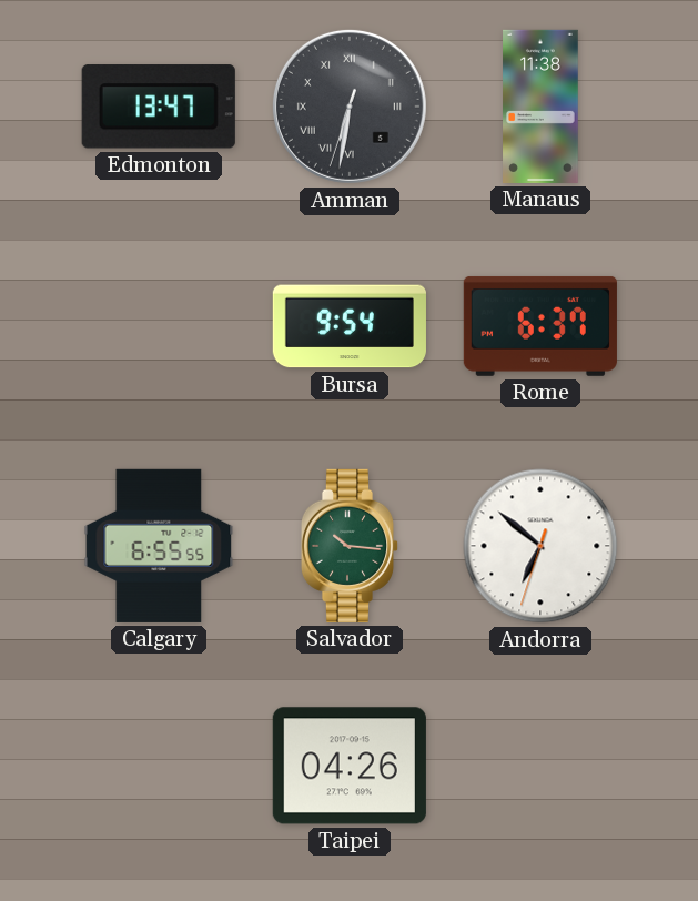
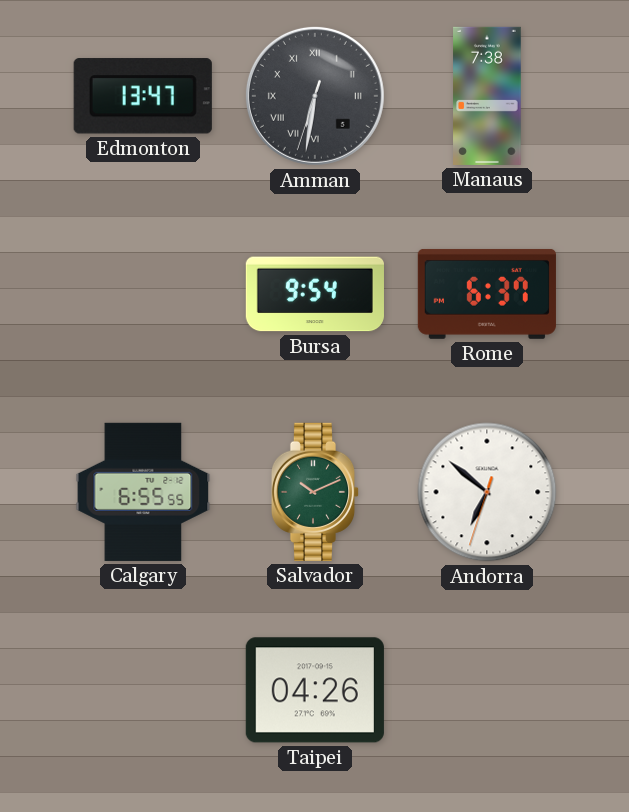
Manaus: 11:38 -> 7:38 (487, 96)
Salvador: 10:16 -> 10:11 (315, 492)
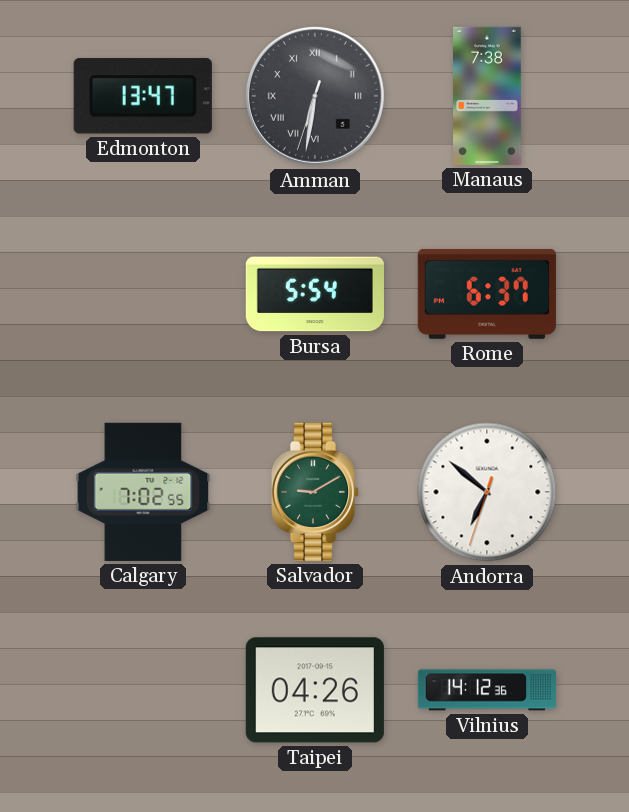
Bursa: 9:54 -> 5:54 (315, 294)
Calgary: 6:55 -> 7:02 (143, 492)
Salvador: 10:11 -> 9:10 (315, 492)
Vilnius: none -> 14:12 (486, 690)
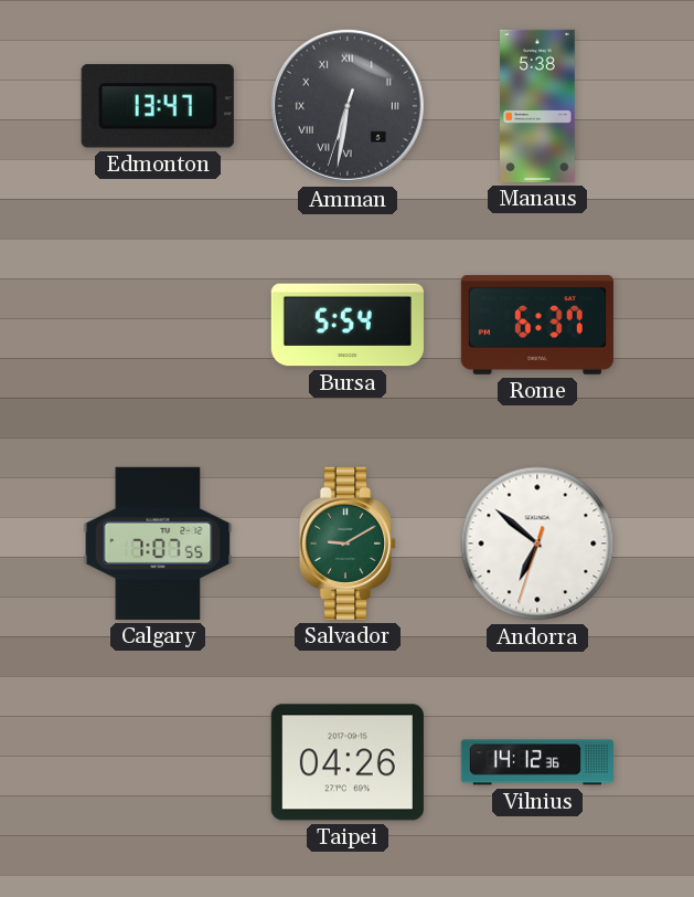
Manaus: 7:38 -> 5:38 (537, 106)
Calgary: 7:02 -> 7:07 (158, 544)
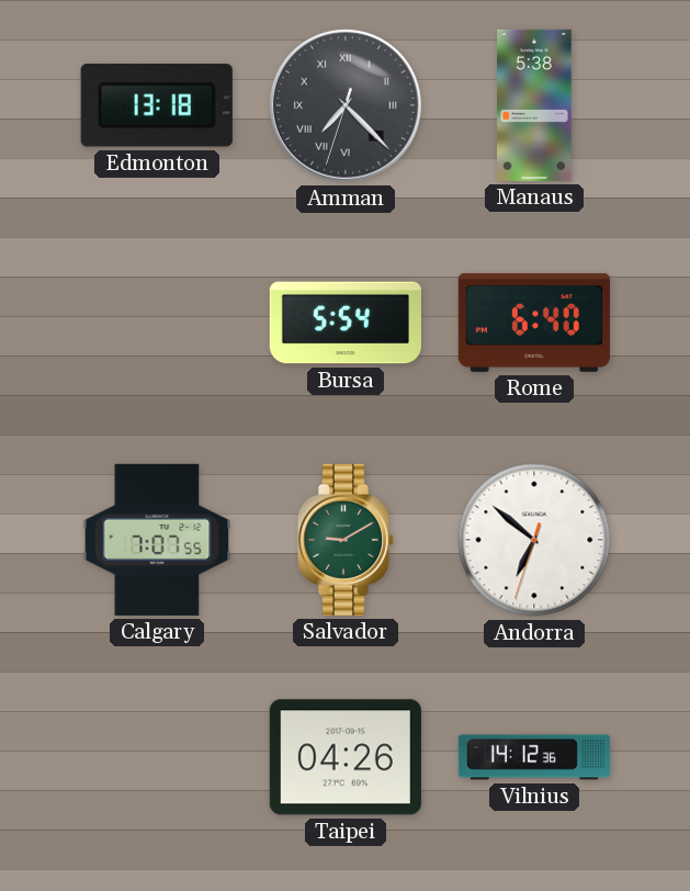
Edmonton: 13:47 -> 13:18 (157, 105)
Amman: 6:31 -> 7:22 (346, 105)
Rome: 6:37 -> 6:40 (534, 323)
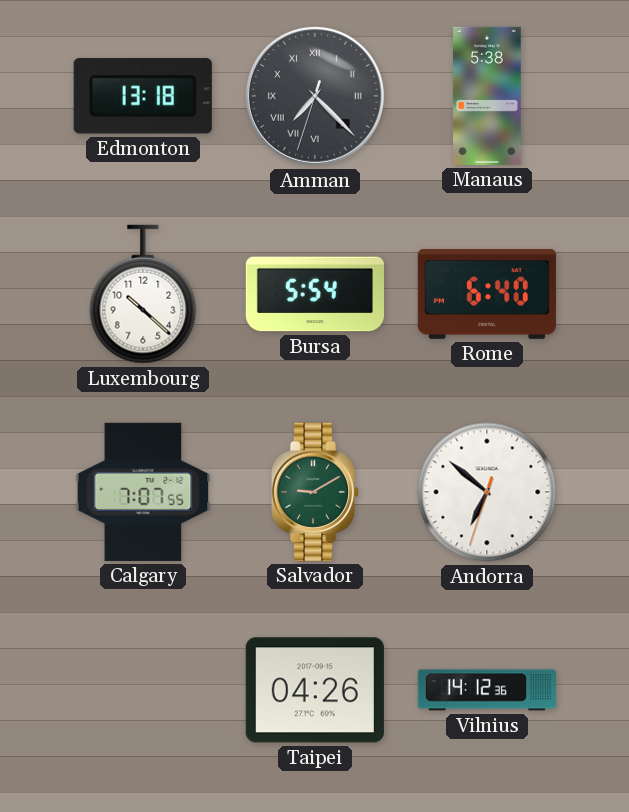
Luxembourg: none -> 10:22 (143, 294)
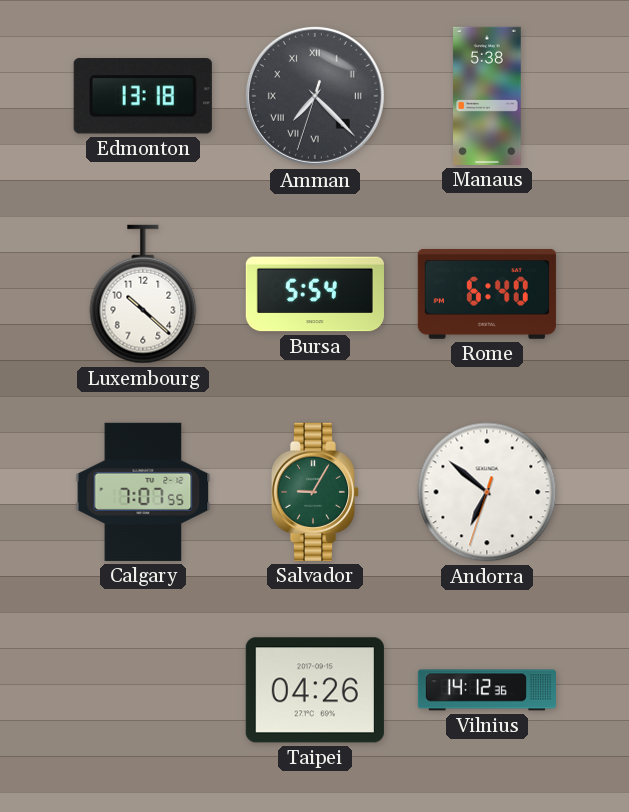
Salvador: 9:10 -> 9:05 (315, 492)
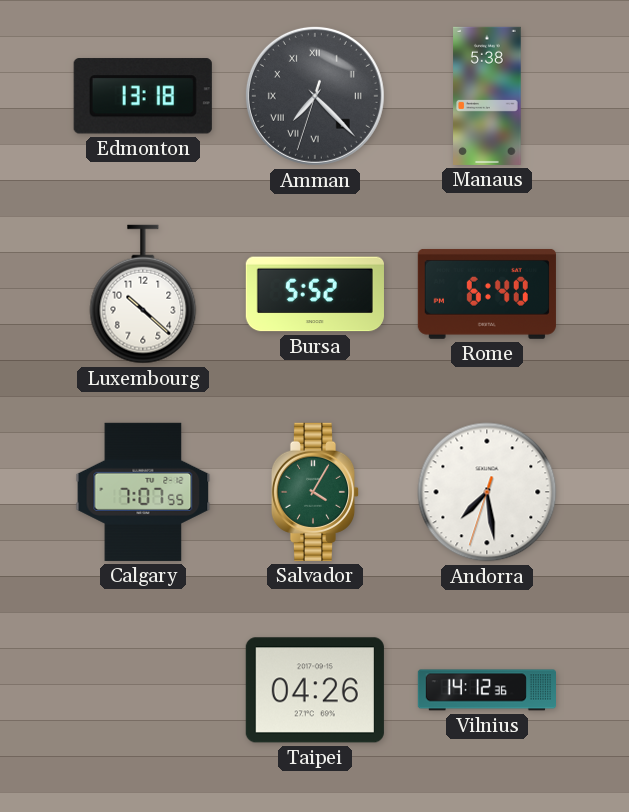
Bursa: 5:54 -> 5:52 (315, 294)
Salvador: 9:05 -> 4:05 (315, 492)
Andorra: 6:51 -> 7:28 (487, 492)
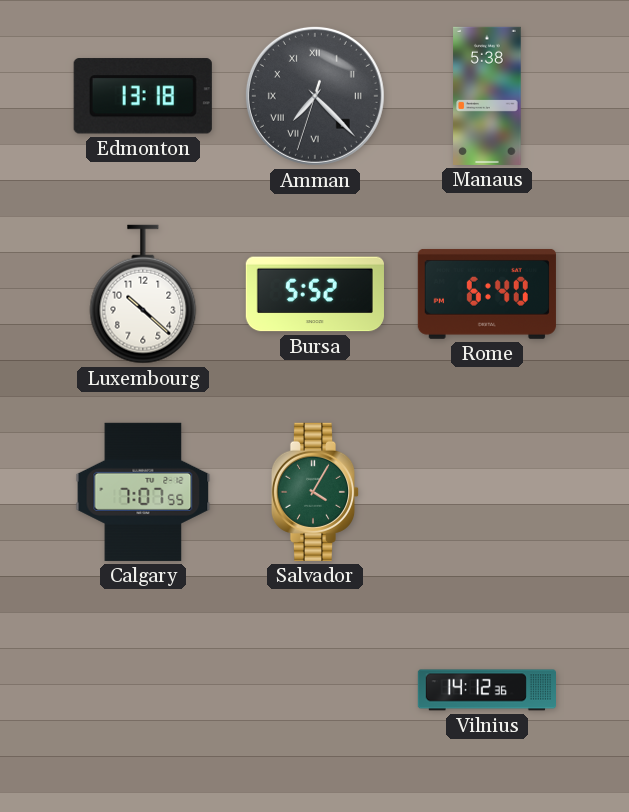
Andorra: 7:28 -> none (487, 492)
Taipei: 04:26 -> none (315, 690)
